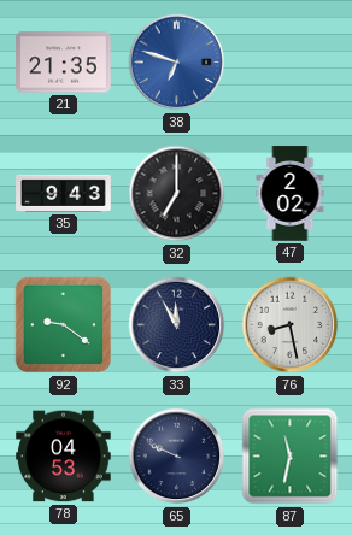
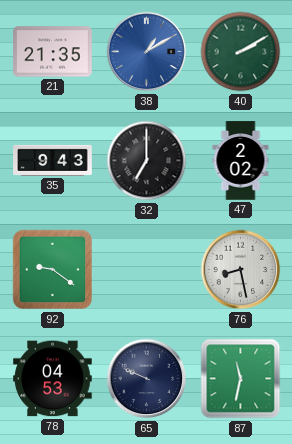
38: 6:48 -> 1:10 (147, 52)
40: none -> 2:10 (241, 52)
33: 11:55 -> none (177, 325)
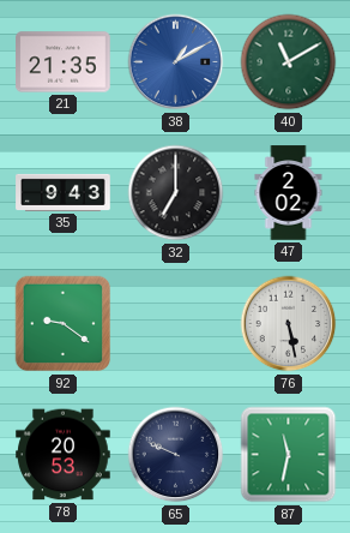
40: 2:10 -> 11:10 (289, 62)
76: 8:28 -> 5:28 (289, 324)
78: 04:53 -> 20:53 (64, 455)
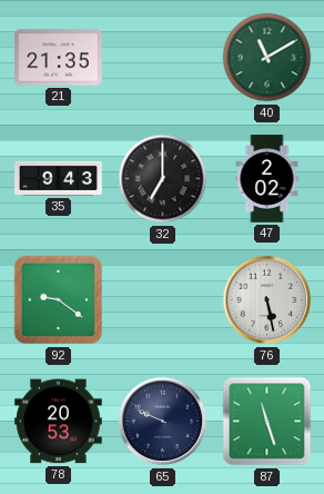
38: 1:10 -> none (176, 62)
87: 11:32 -> 11:27 (267, 422)
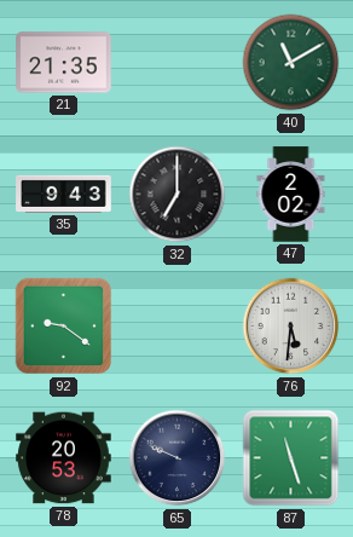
76: 5:28 -> 5:31 (291, 327)
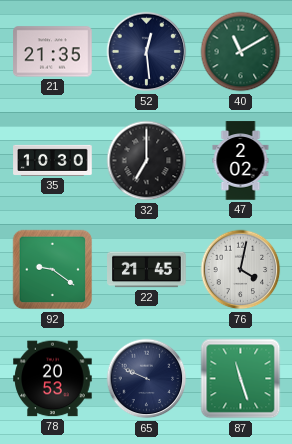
52: none -> 12:29 (147, 52)
35: 9:43 -> 10:30 (53, 160)
22: none -> 21:45 (147, 270)
76: 5:31 -> 4:02 (241, 270)
